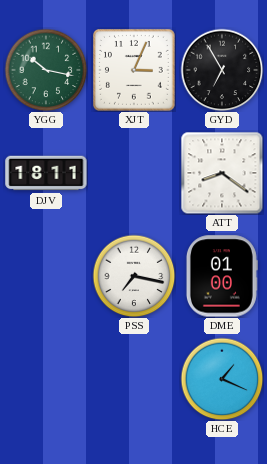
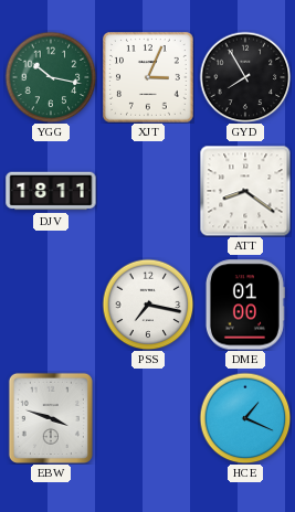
GYD: 6:55 -> 7:55 (245, 77)
EBW: none -> 3:48 (51, 418)
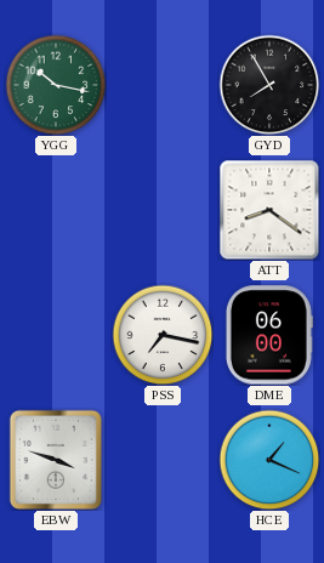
XJT: 3:04 -> none (149, 78)
DJV: 18:11 -> none (51, 191)
DME: 01:00 -> 06:00 (268, 335)
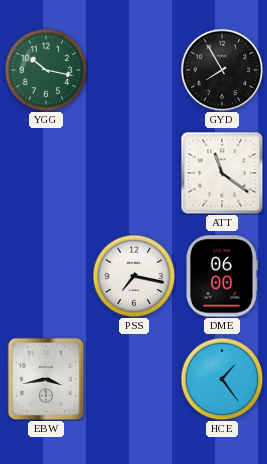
ATT: 8:21 -> 11:21 (222, 173)
EBW: 3:48 -> 3:43 (46, 379)
HCE: 1:19 -> 1:24 (222, 379)
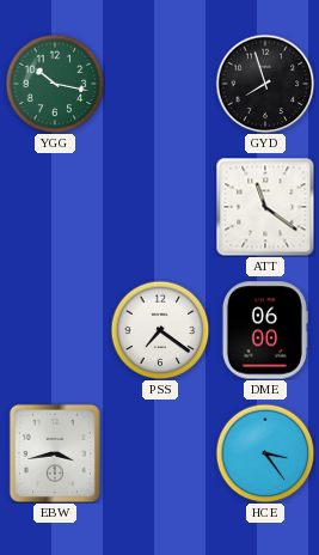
GYD: 7:55 -> 7:57 (265, 84)
PSS: 7:17 -> 7:21 (160, 330)
HCE: 1:24 -> 3:24 (265, 453)
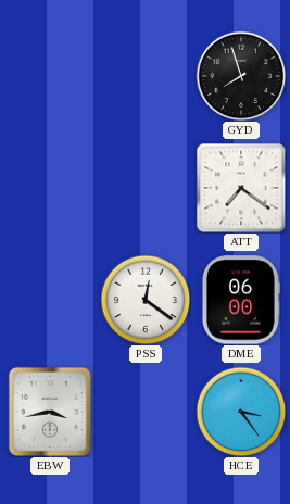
YGG: 10:17 -> none (55, 84)
ATT: 11:21 -> 7:21 (241, 188)
PSS: 7:21 -> 12:21 (146, 300)
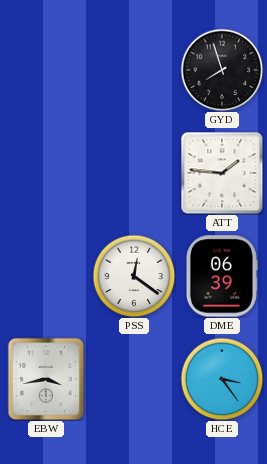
ATT: 7:21 -> 1:46 (222, 173)
DME: 06:00 -> 06:39 (221, 276)
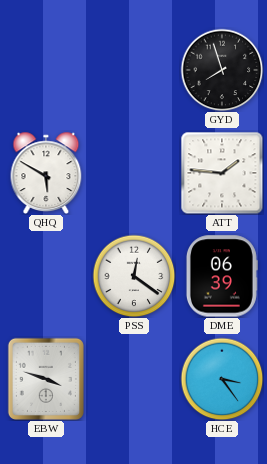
QHQ: none -> 5:50 (46, 172)
EBW: 3:43 -> 3:48 (46, 379)
